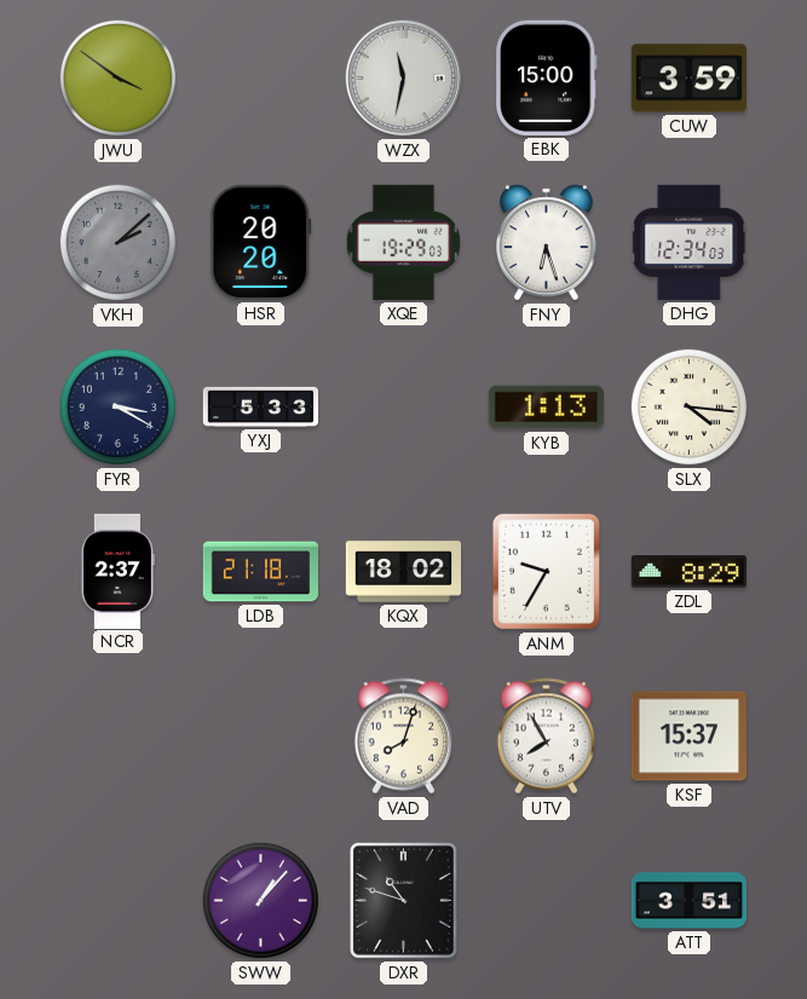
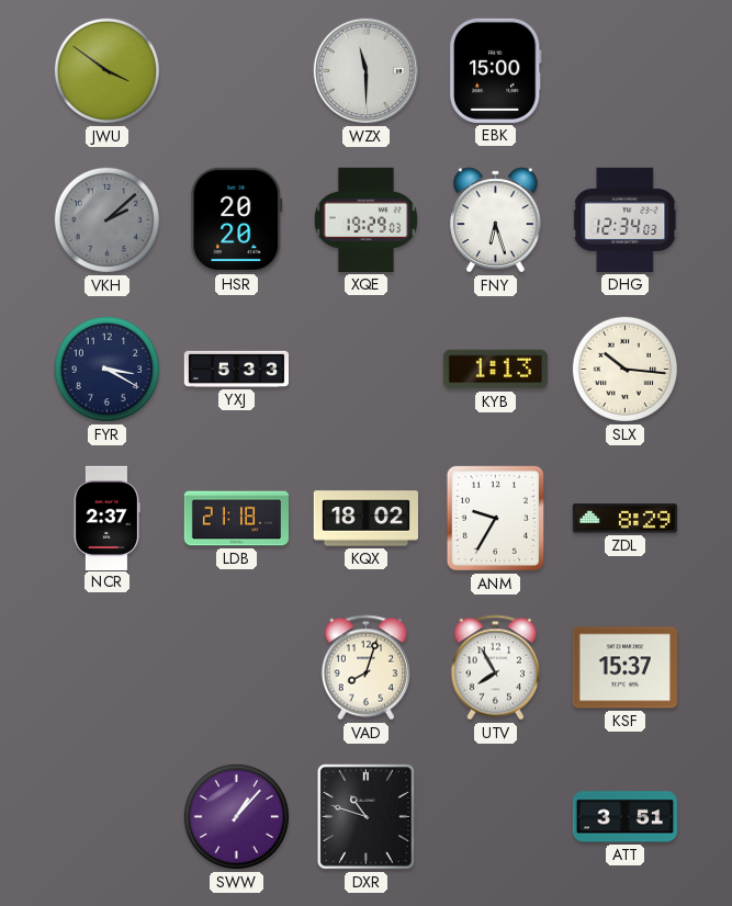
WZX: 11:32 -> 11:30 (367, 71)
CUW: 3:59 -> none (688, 79)
SLX: 4:16 -> 10:16 (624, 369)
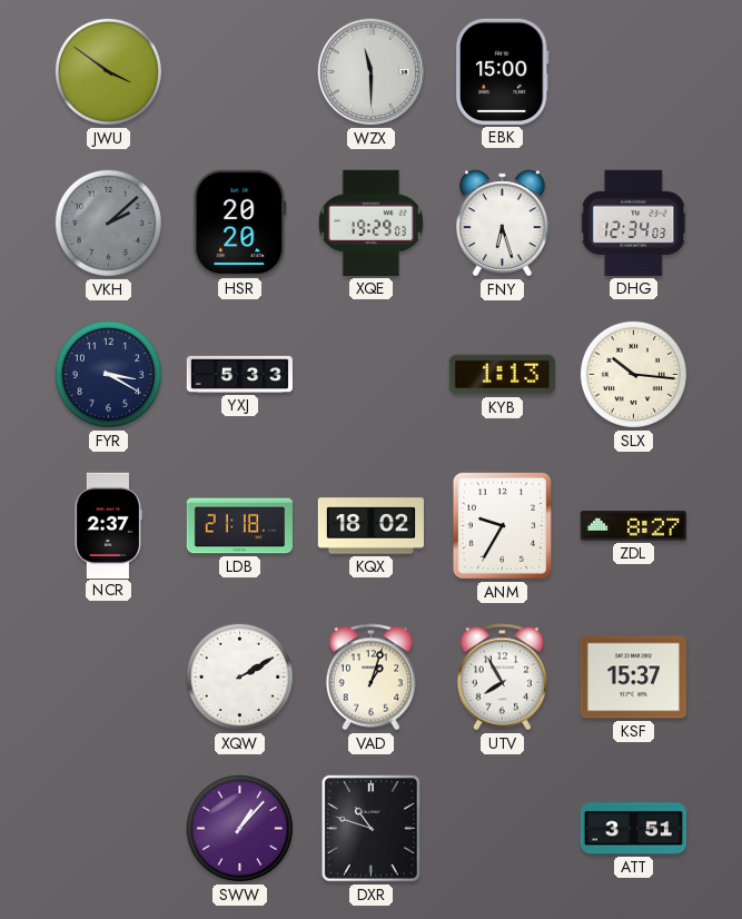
ZDL: 8:29 -> 8:27 (633, 526)
XQW: none -> 2:10 (239, 676)
VAD: 8:03 -> 1:03 (370, 678)
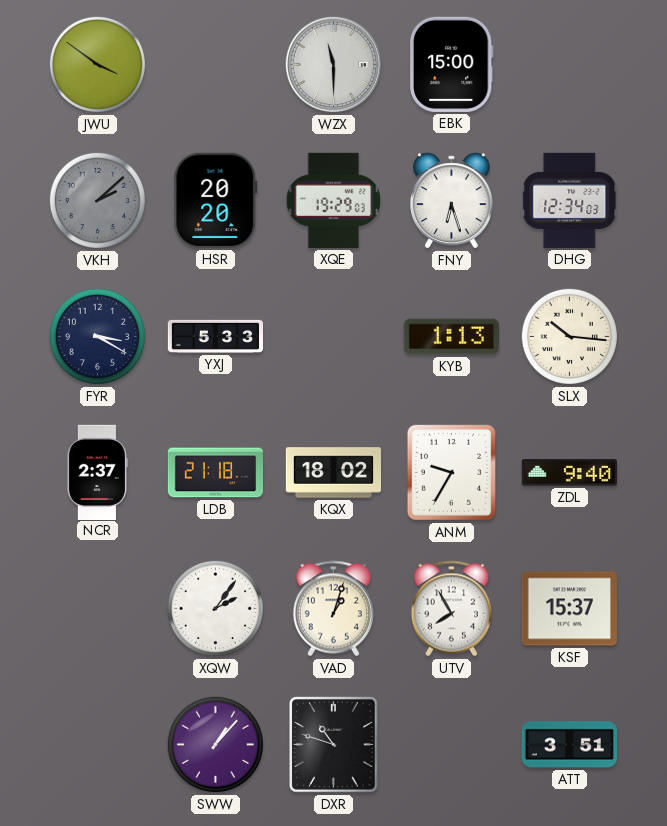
ZDL: 8:27 -> 9:40 (569, 473)
XQW: 2:10 -> 2:06 (215, 608)
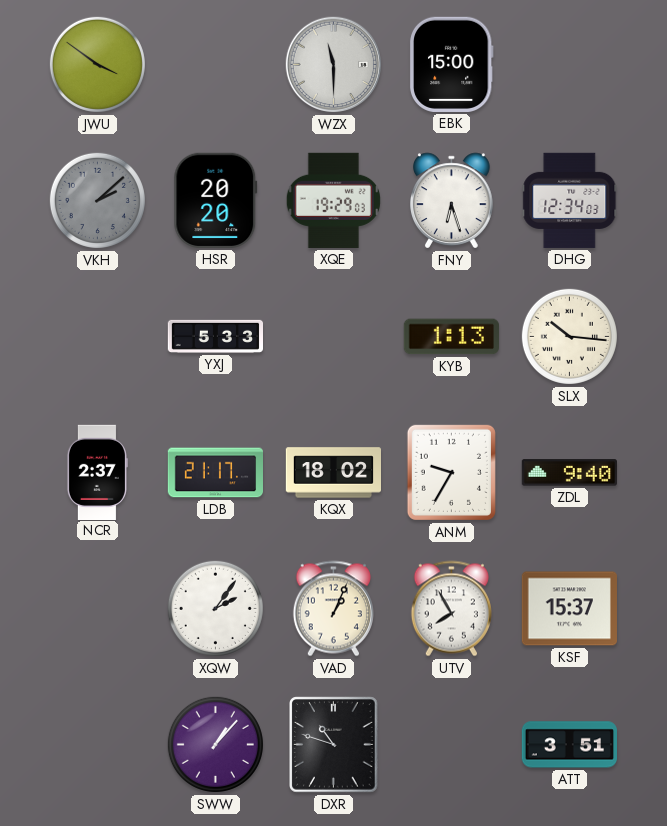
FYR: 3:20 -> none (97, 336)
LDB: 21:18 -> 21:17 (216, 473)
VAD: 1:03 -> 1:04 (333, 609)
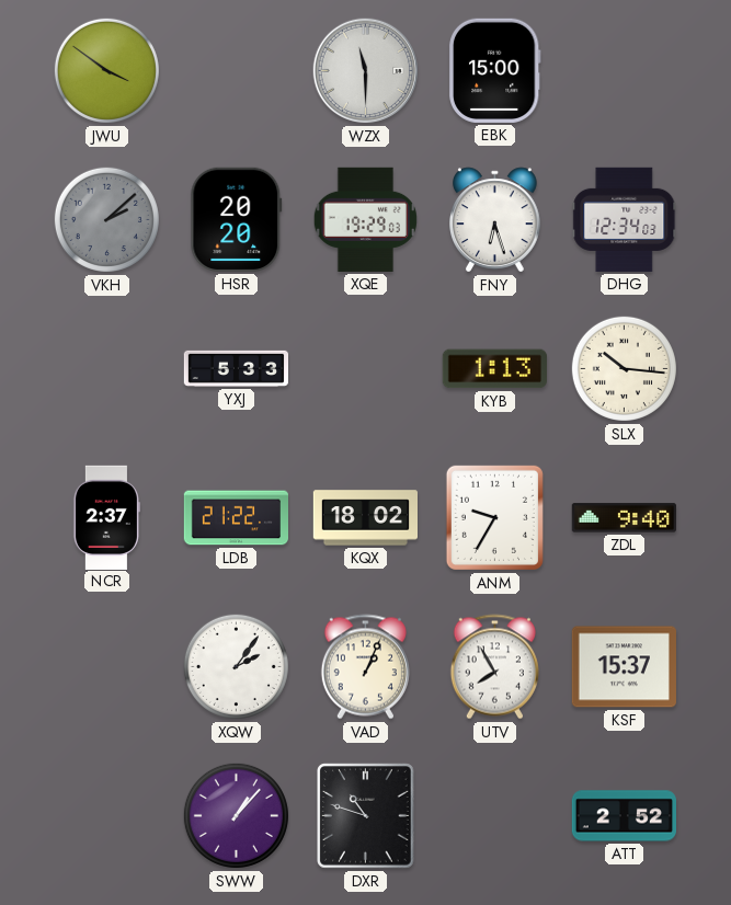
LDB: 21:17 -> 21:22 (237, 518)
ATT: 3:51 -> 2:52 (624, 816)
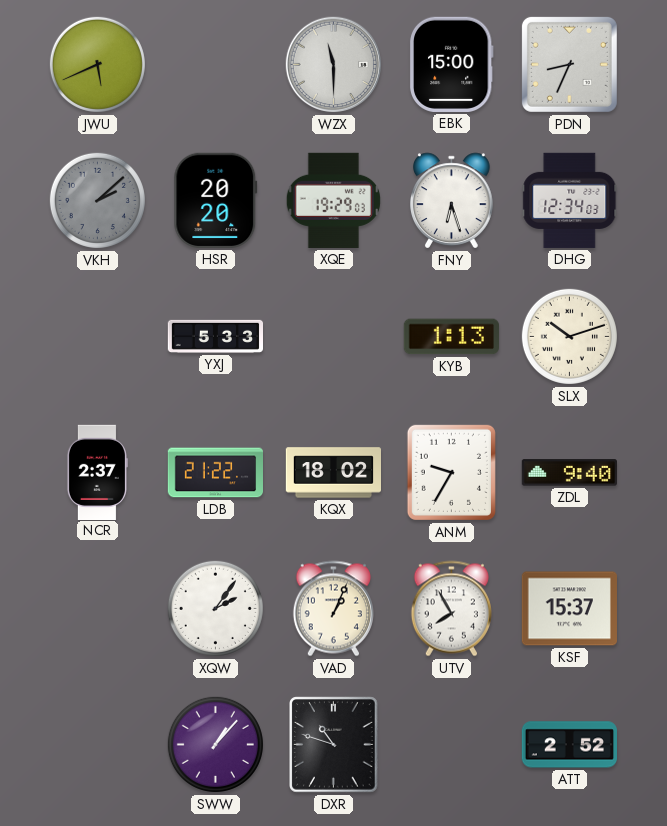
JWU: 3:51 -> 5:41 (97, 64)
PDN: none -> 8:34 (569, 64)
SLX: 10:16 -> 10:12 (569, 336)
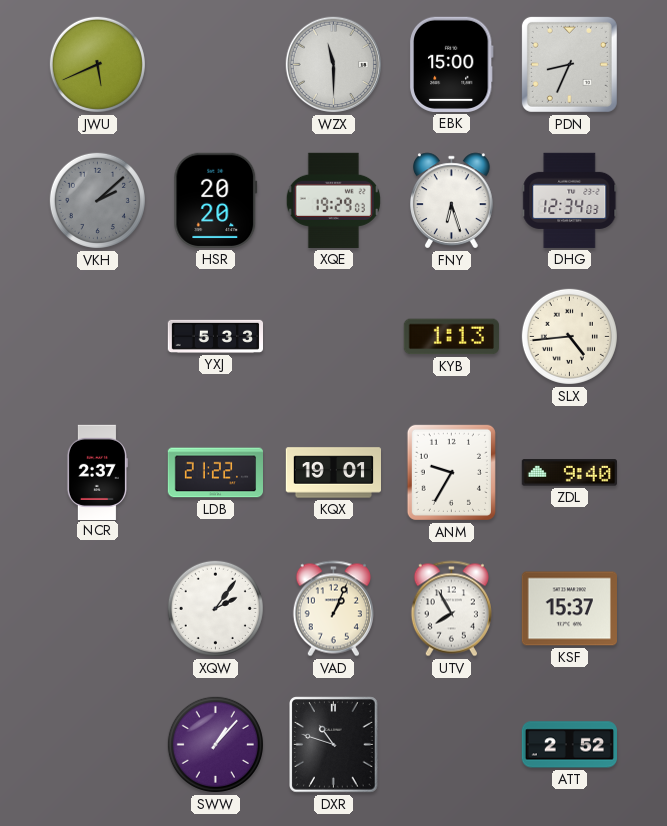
SLX: 10:12 -> 4:44 (569, 336)
KQX: 18:02 -> 19:01 (333, 473)
